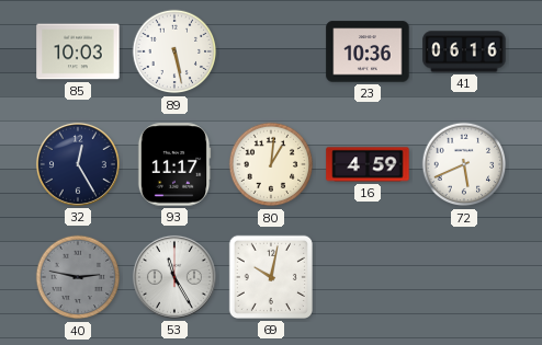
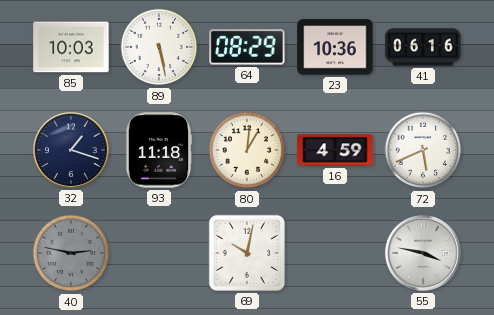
64: none -> 08:29 (247, 47)
32: 12:25 -> 1:18 (71, 150)
93: 11:17 -> 11:18 (159, 150)
53: 11:25 -> none (174, 277)
55: none -> 3:47 (423, 253)
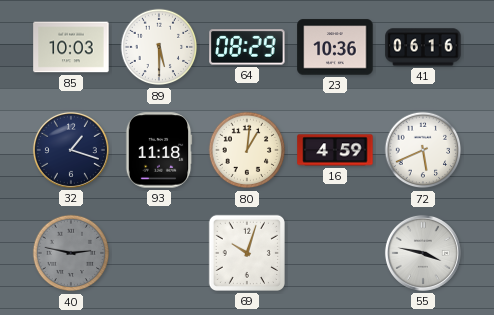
89: 5:28 -> 5:30 (159, 47)
69: 10:02 -> 10:03 (247, 253)
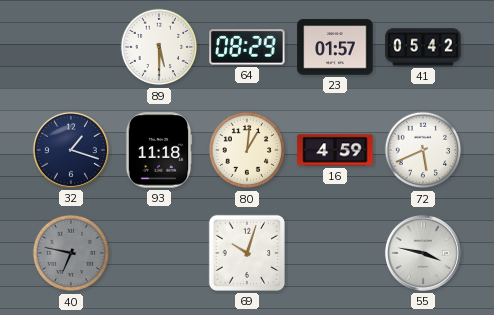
85: 10:03 -> none (71, 47)
23: 10:36 -> 01:57 (335, 47)
41: 06:16 -> 05:42 (423, 47)
40: 2:47 -> 6:47 (71, 253)
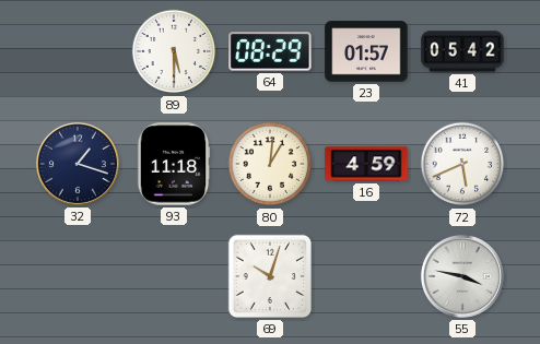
40: 6:47 -> none (71, 253)
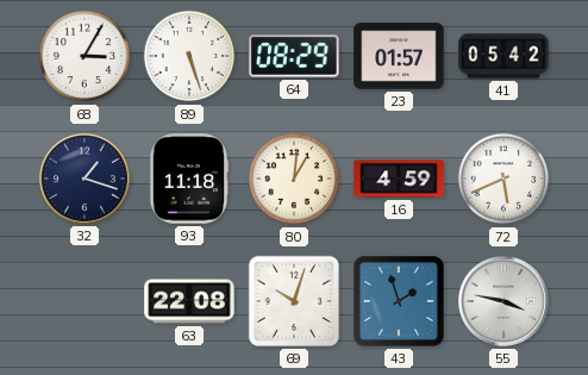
68: none -> 3:05 (85, 56)
89: 5:30 -> 5:27 (189, 56)
63: none -> 22:08 (189, 301)
43: none -> 1:57 (399, 301)
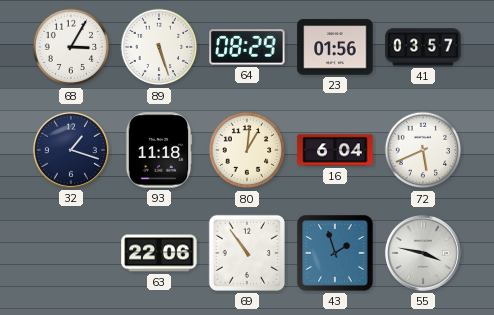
23: 01:57 -> 01:56 (335, 47)
41: 05:42 -> 03:57 (423, 47)
16: 4:59 -> 6:04 (335, 150)
63: 22:08 -> 22:06 (159, 253)
69: 10:03 -> 10:54 (247, 253)
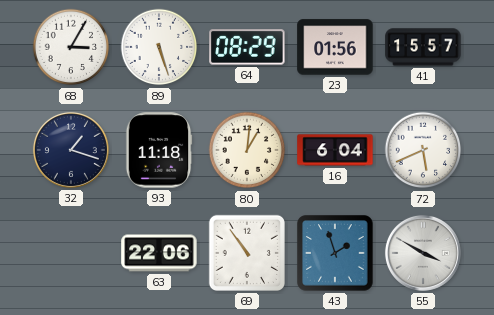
41: 03:57 -> 15:57 (423, 47)
55: 3:47 -> 3:50 (423, 253)
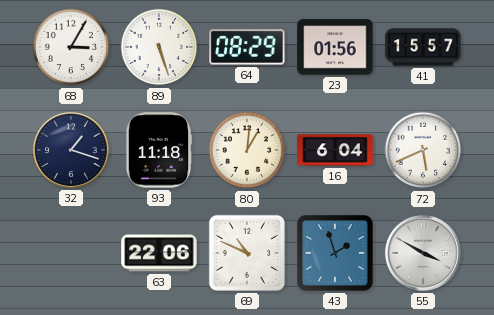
69: 10:54 -> 10:49 (247, 253)
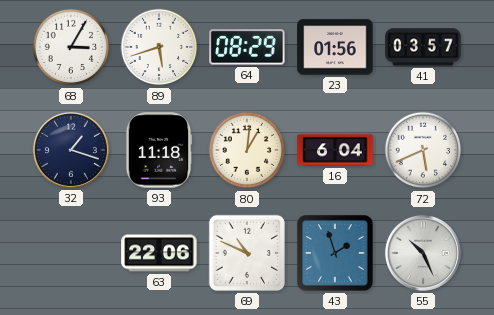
89: 5:27 -> 5:42 (159, 47)
41: 15:57 -> 03:57 (423, 47)
55: 3:50 -> 10:26 (423, 253)
